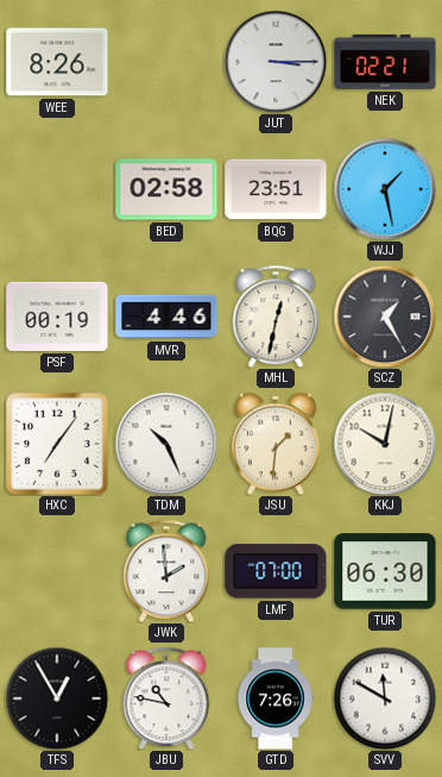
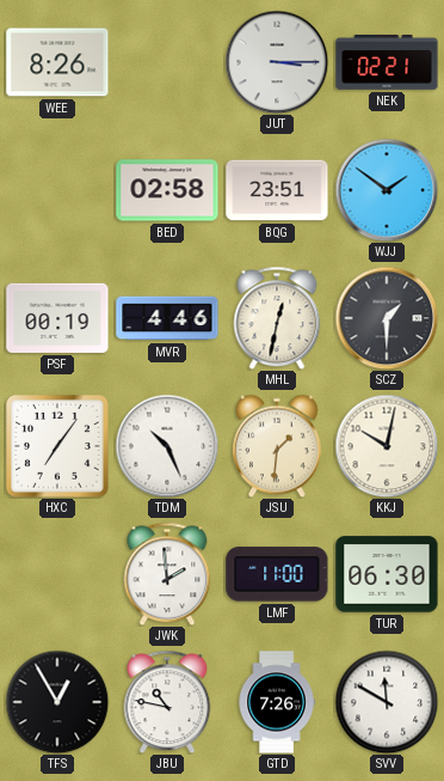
WJJ: 1:28 -> 1:51 (387, 190)
SCZ: 1:25 -> 1:30 (387, 318)
LMF: 07:00 -> 11:00 (277, 574)
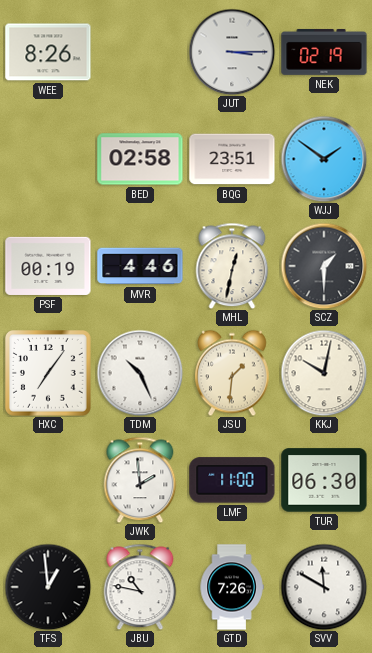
NEK: 02:21 -> 02:19 (324, 52)
TFS: 12:55 -> 12:59 (48, 587)
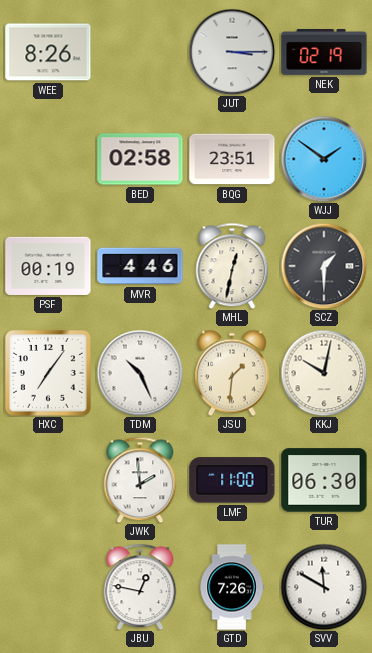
TFS: 12:59 -> none (48, 587)
JBU: 10:47 -> 12:47 (140, 587)
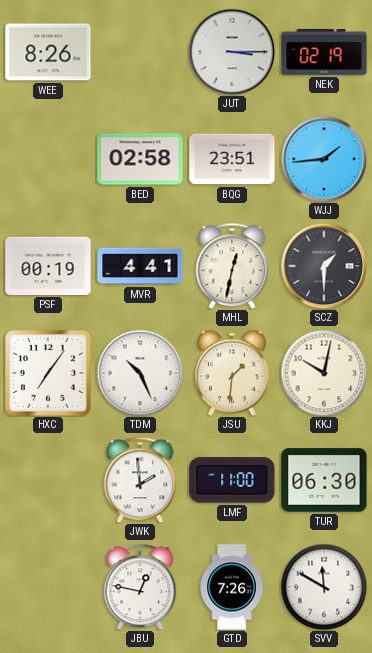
WJJ: 1:51 -> 1:44 (324, 159)
MVR: 4:46 -> 4:41 (140, 266)
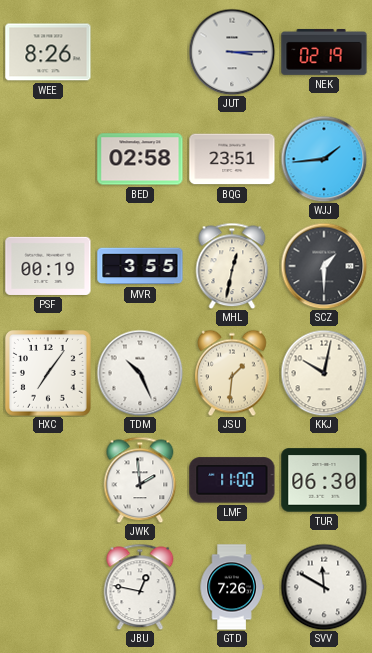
MVR: 4:41 -> 3:55 (140, 266)
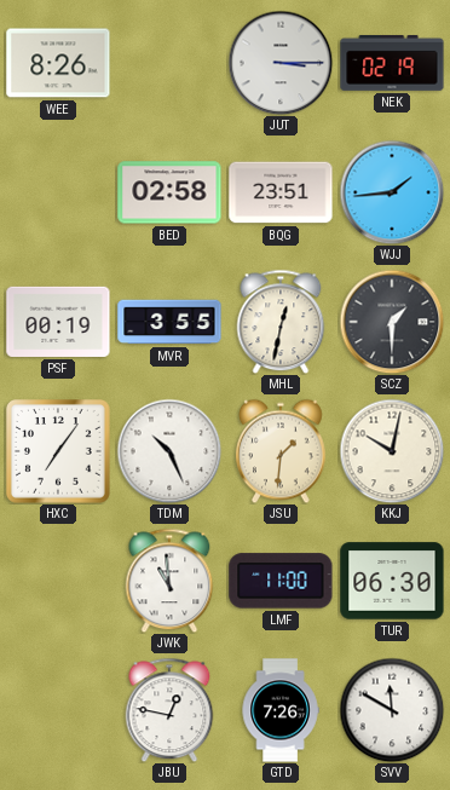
JWK: 1:59 -> 10:59 (169, 581)
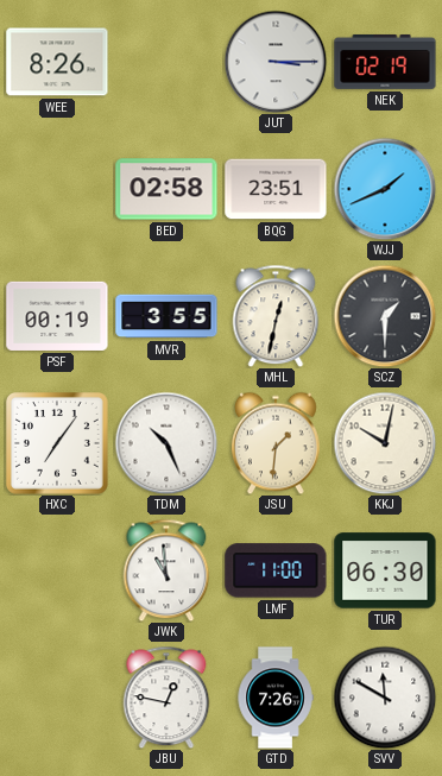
WJJ: 1:44 -> 1:41 (385, 189)
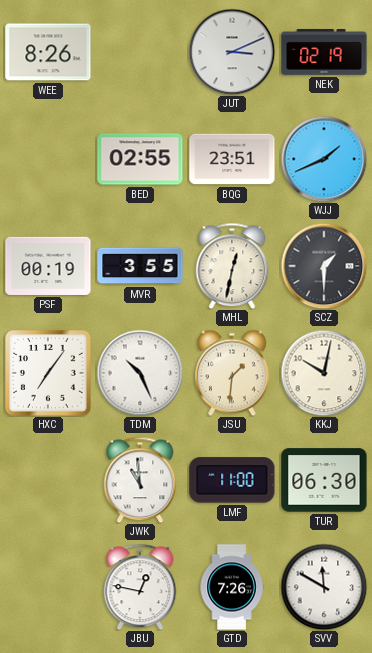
JUT: 3:15 -> 3:11 (232, 52)
BED: 02:58 -> 02:55 (140, 159)
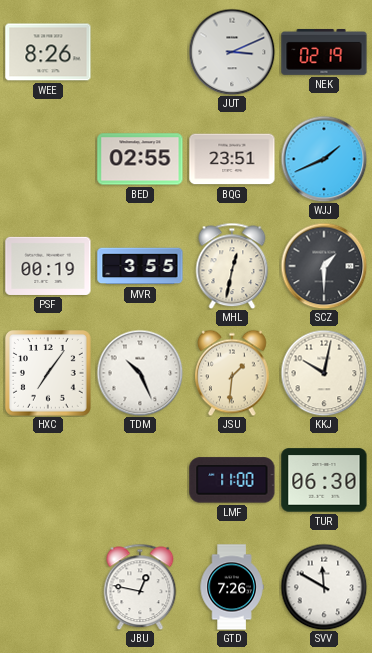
JWK: 10:59 -> none (140, 480)
